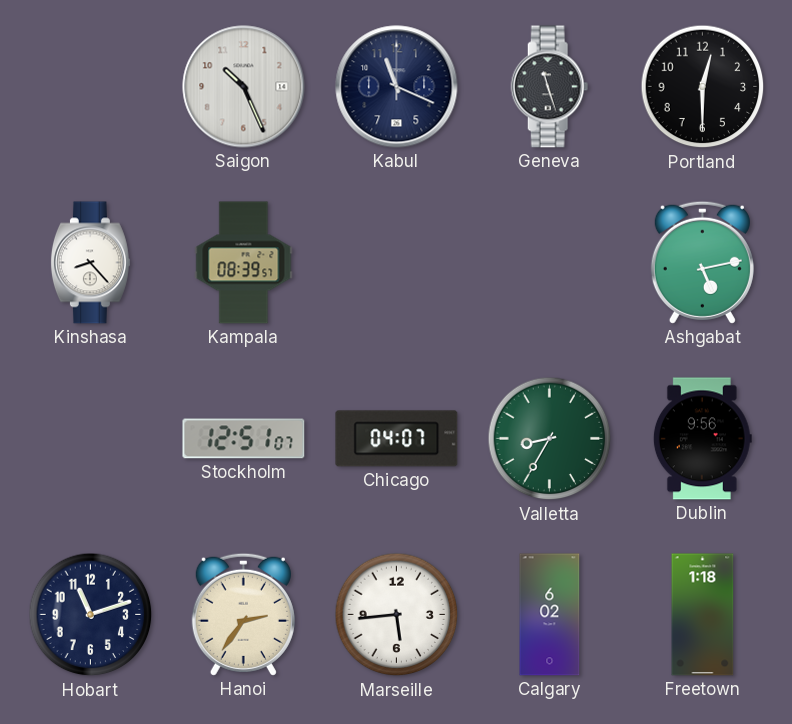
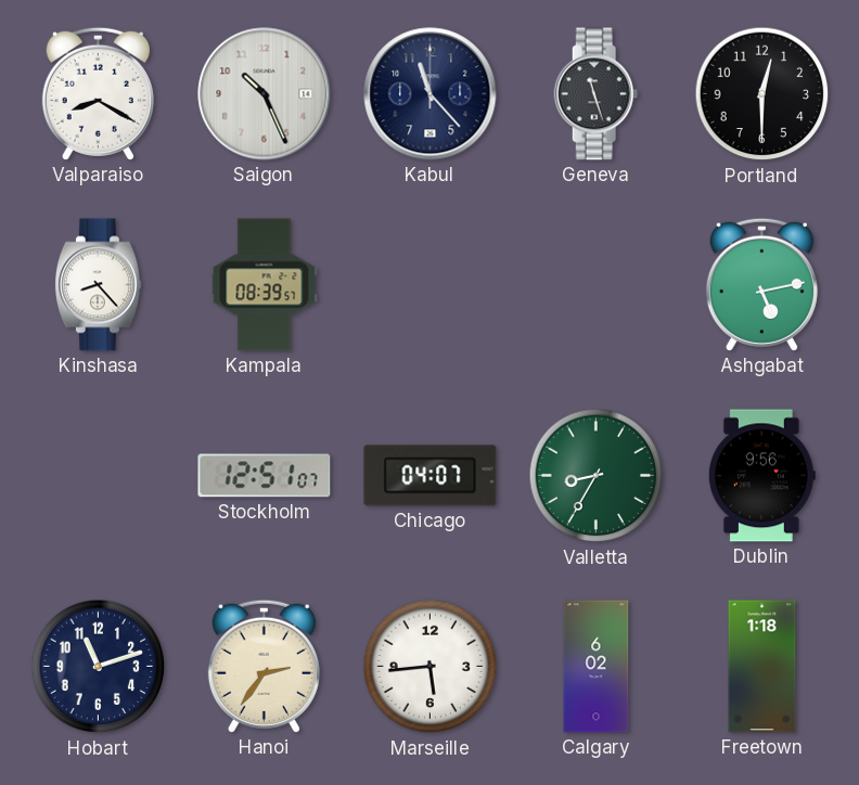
Valparaiso: none -> 8:20 (98, 93)
Kabul: 11:19 -> 11:23 (431, 94)
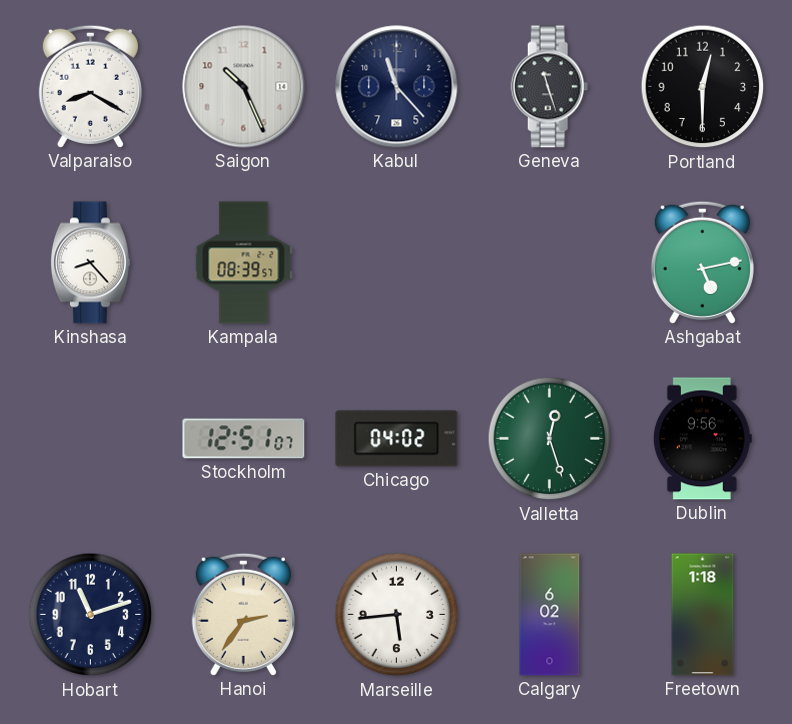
Chicago: 04:07 -> 04:02 (397, 439)
Valletta: 8:35 -> 12:27 (550, 439)
